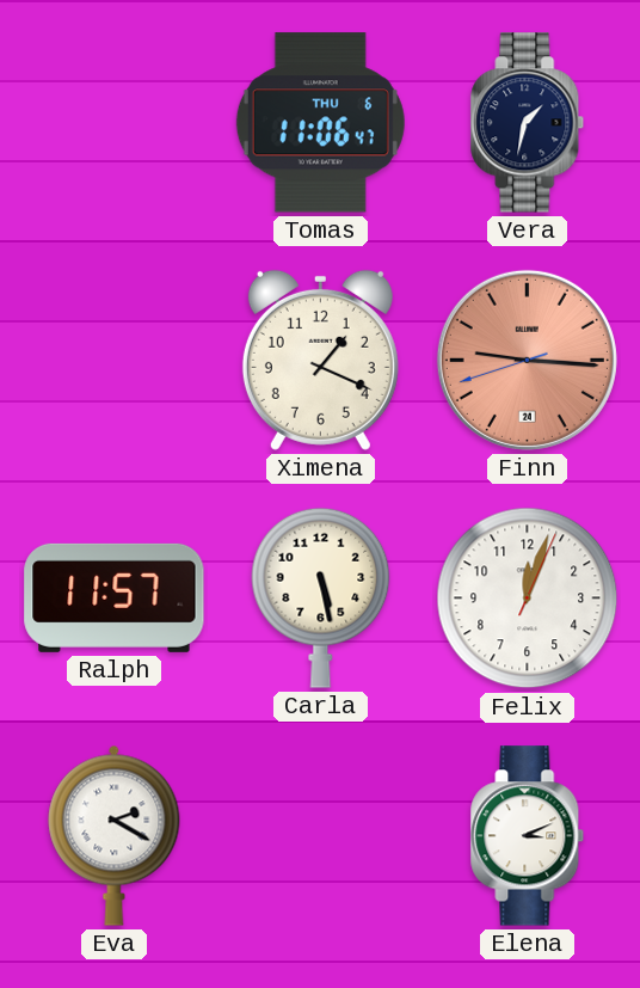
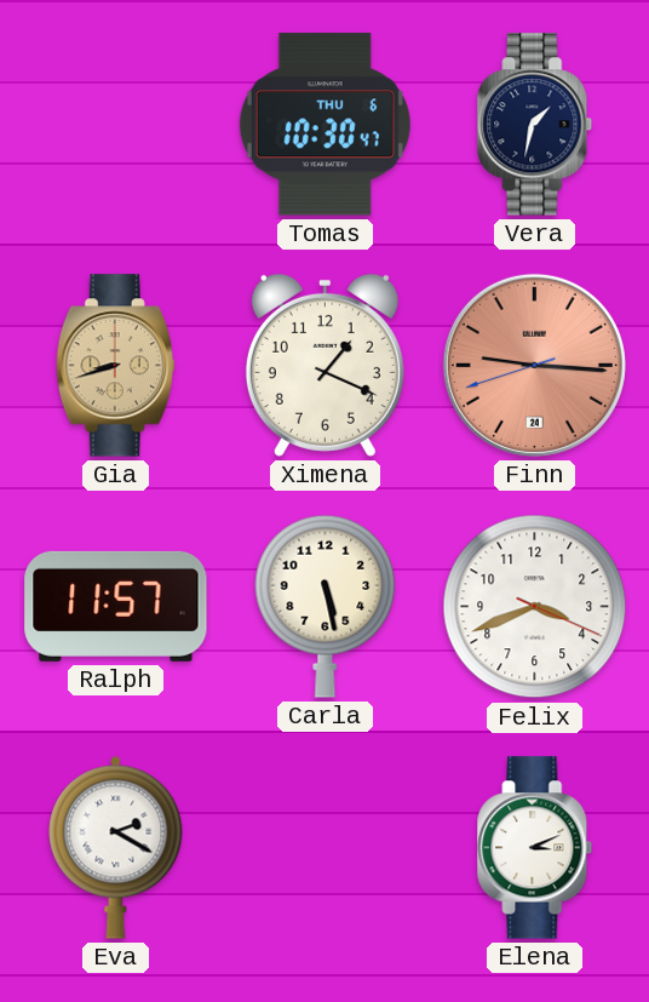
Tomas: 11:06 -> 10:30 (324, 125)
Gia: none -> 8:42 (115, 366)
Felix: 12:03 -> 3:41 (535, 607)
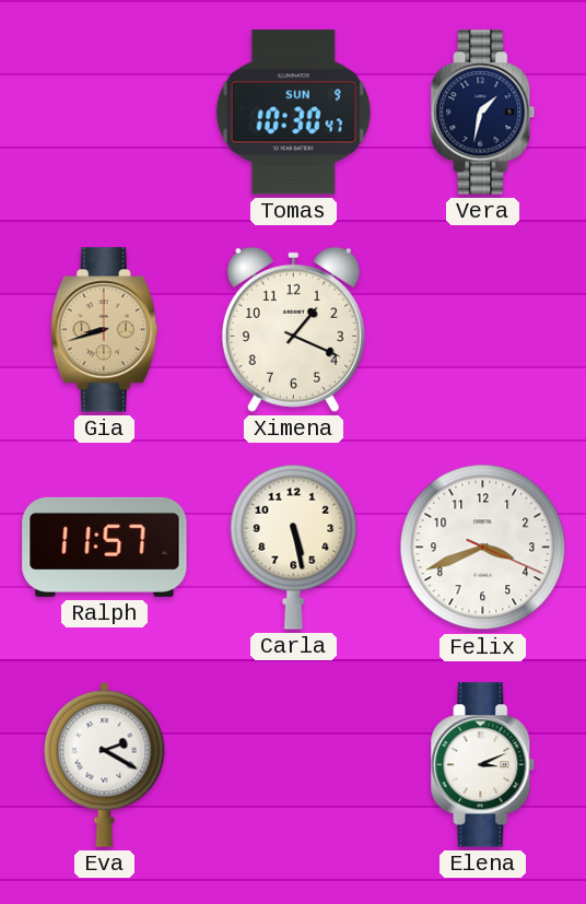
Tomas date: THU 6 -> SUN 9 (293, 113)
Finn: 9:15 -> none (534, 365)
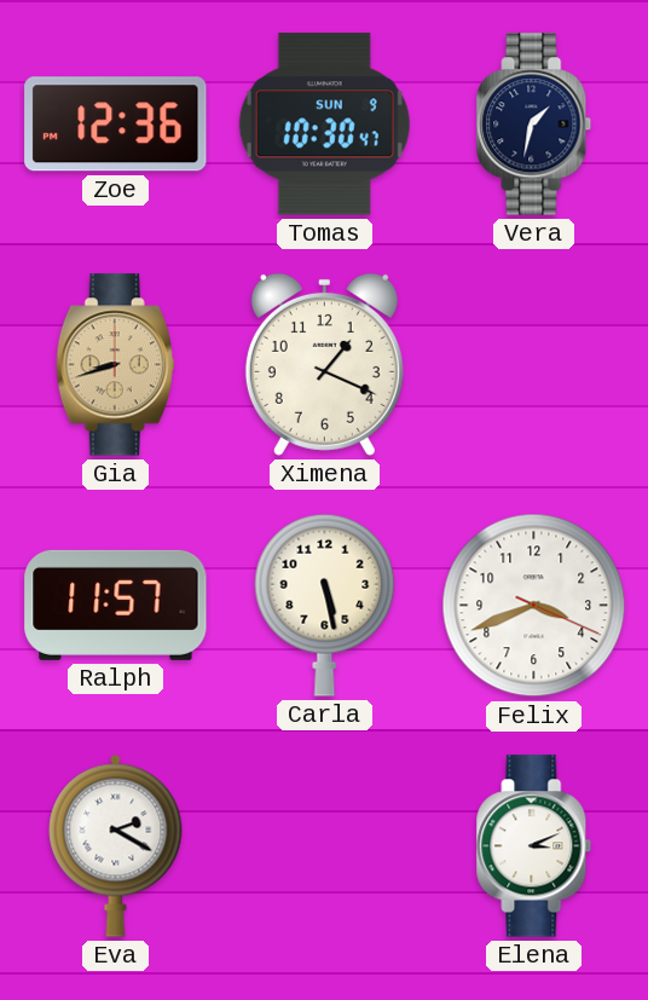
Zoe: none -> 12:36 (116, 125)
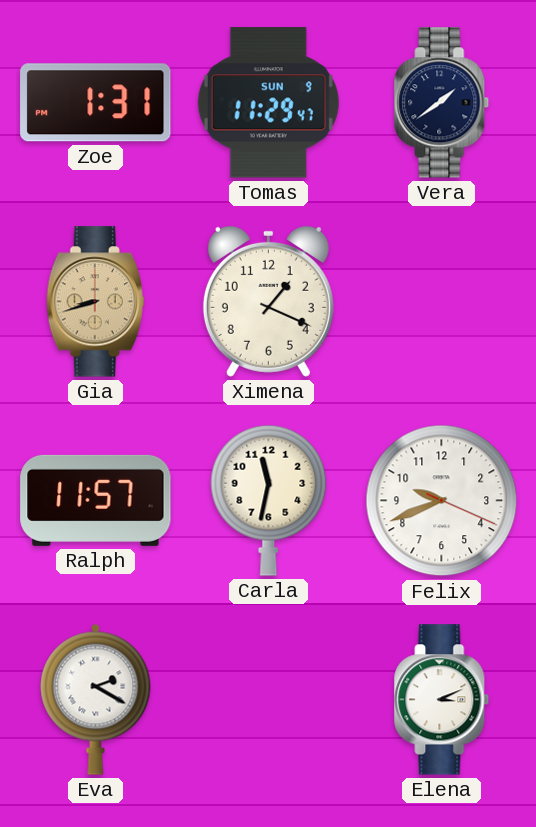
Zoe: 12:36 -> 1:31 (96, 103)
Tomas: 10:30 -> 11:29 (268, 103)
Vera: 1:32 -> 1:39 (442, 103)
Carla: 5:28 -> 11:32 (269, 500)
Felix: 3:41 -> 9:41 (442, 501)
